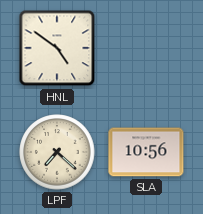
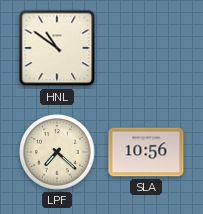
HNL: 4:51 -> 10:51 (57, 48)
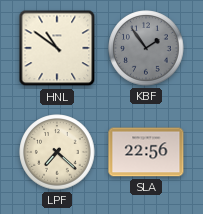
KBF: none -> 1:54 (146, 48)
SLA: 10:56 -> 22:56 (146, 152)
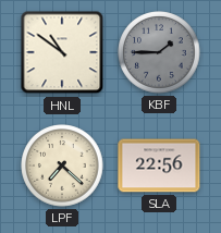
KBF: 1:54 -> 1:45 (159, 52)
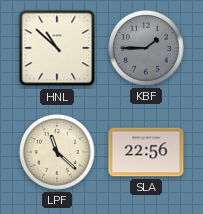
HNL: 10:51 -> 10:52 (57, 48)
LPF: 7:22 -> 11:22 (57, 152)
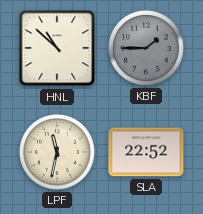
LPF: 11:22 -> 11:32 (57, 152)
SLA: 22:56 -> 22:52 (146, 152)
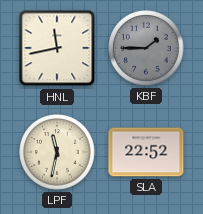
HNL: 10:52 -> 11:43 (57, 48)
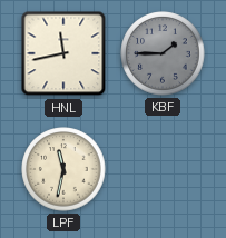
SLA: 22:52 -> none (146, 152)
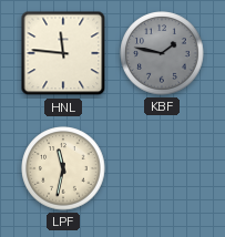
HNL: 11:43 -> 11:46 (63, 53)
KBF: 1:45 -> 1:47 (162, 53)
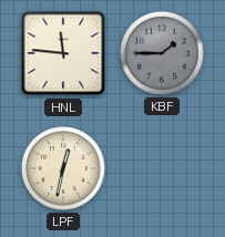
KBF: 1:47 -> 1:45 (162, 53)
LPF: 11:32 -> 12:32 (63, 168)
